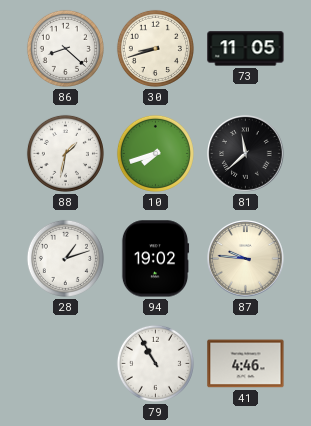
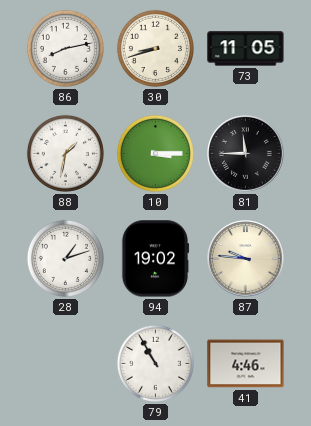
86: 8:22 -> 8:13 (65, 48)
10: 7:42 -> 3:15 (155, 153)
81: 11:38 -> 11:45 (246, 154)
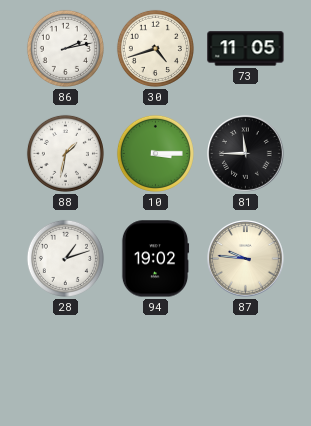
86: 8:13 -> 2:13 (65, 48)
30: 8:42 -> 4:42 (155, 48)
79: 10:55 -> none (155, 363)
41: 4:46 -> none (246, 364)
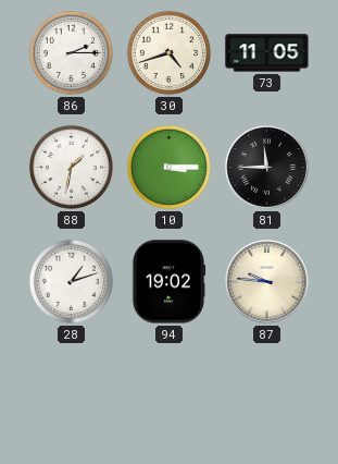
86: 2:13 -> 2:15 (71, 52)
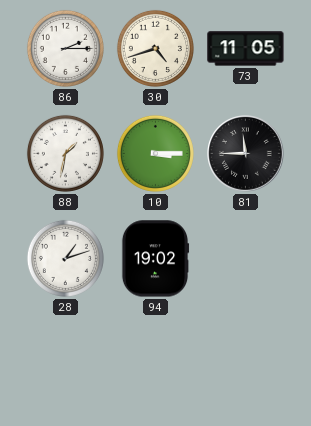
87: 9:46 -> none (267, 282)
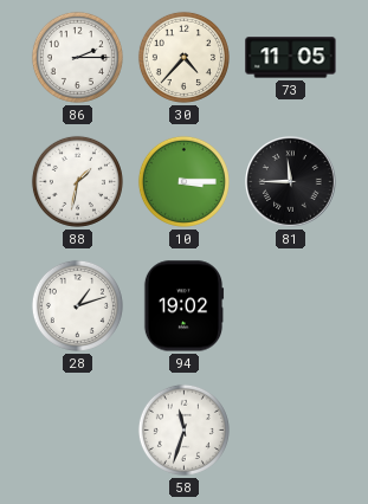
30: 4:42 -> 4:37 (183, 57)
58: none -> 11:33 (183, 429)
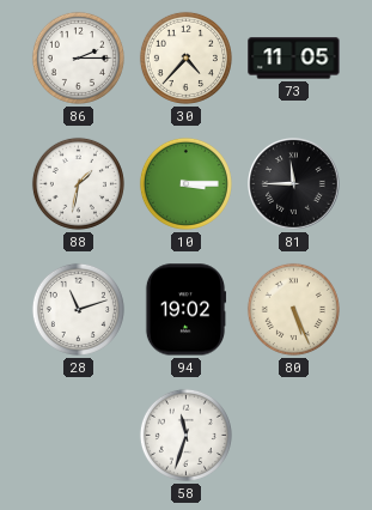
28: 1:12 -> 11:12 (78, 309)
80: none -> 5:26 (293, 309)
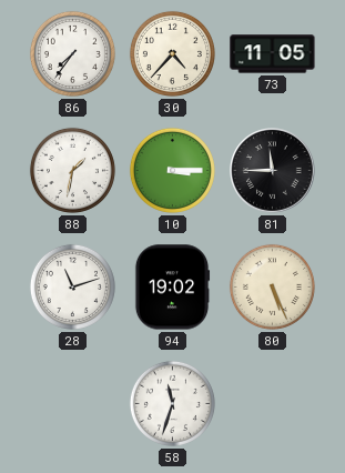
86: 2:15 -> 7:36 (72, 53)
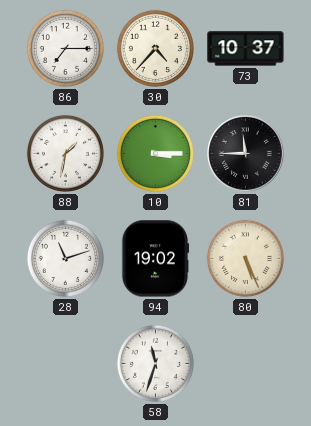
86: 7:36 -> 7:15 (65, 48)
73: 11:05 -> 10:37 (246, 49)
